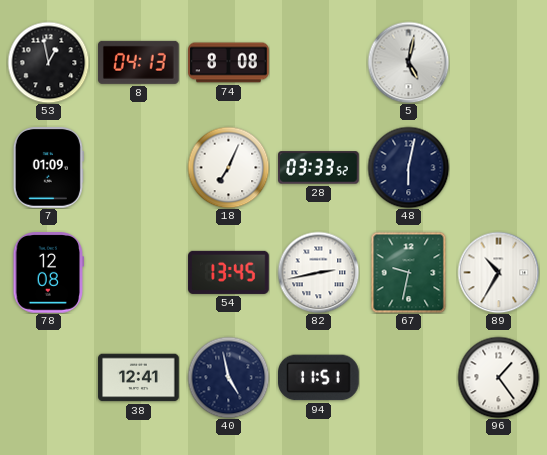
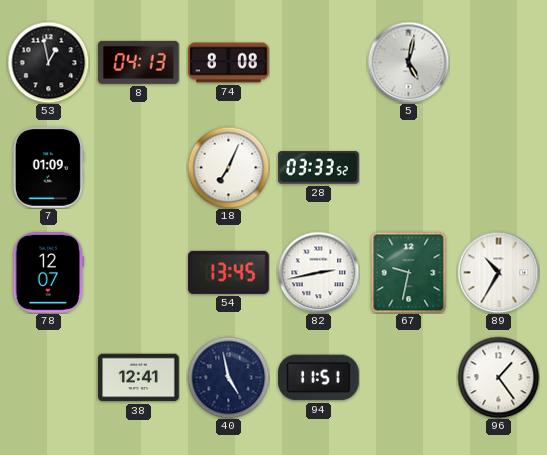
48: 6:02 -> none (408, 167)
78: 12:08 -> 12:07 (49, 273)
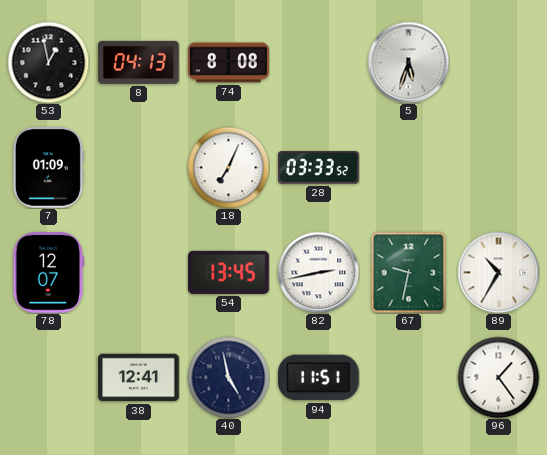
5: 5:02 -> 5:33 (408, 62)
